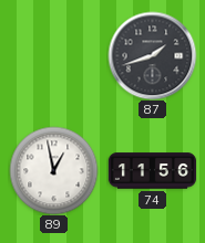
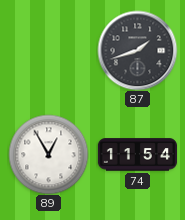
89: 12:58 -> 12:55 (48, 154)
74: 11:56 -> 11:54 (137, 155)
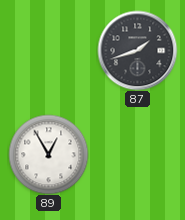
74: 11:54 -> none (137, 155)
